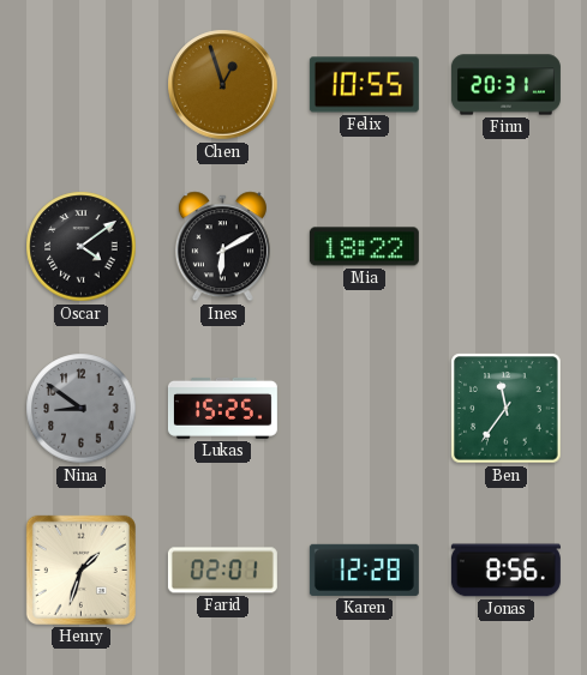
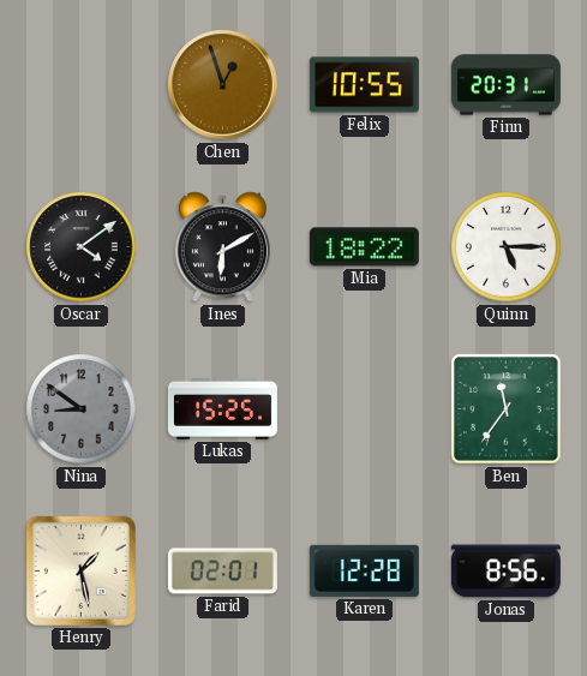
Quinn: none -> 5:15 (507, 247)
Henry: 1:33 -> 1:28 (80, 570)
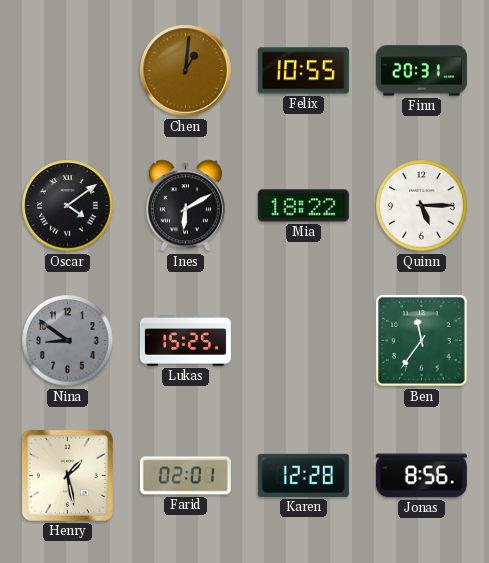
Chen: 12:57 -> 1:01 (186, 71)
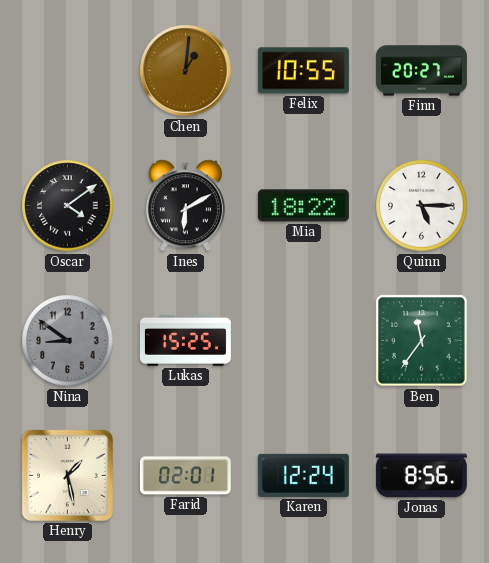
Finn: 20:31 -> 20:27 (421, 71)
Karen: 12:28 -> 12:24 (303, 475)
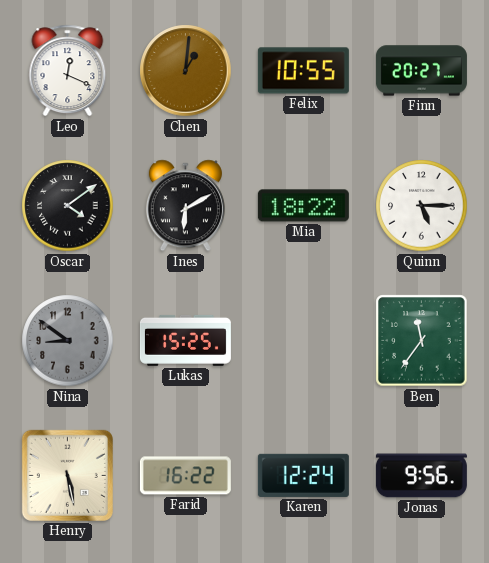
Leo: none -> 12:19 (68, 71)
Henry: 1:28 -> 5:28 (67, 475)
Farid: 02:01 -> 16:22 (185, 476)
Jonas: 8:56 -> 9:56 (421, 476)
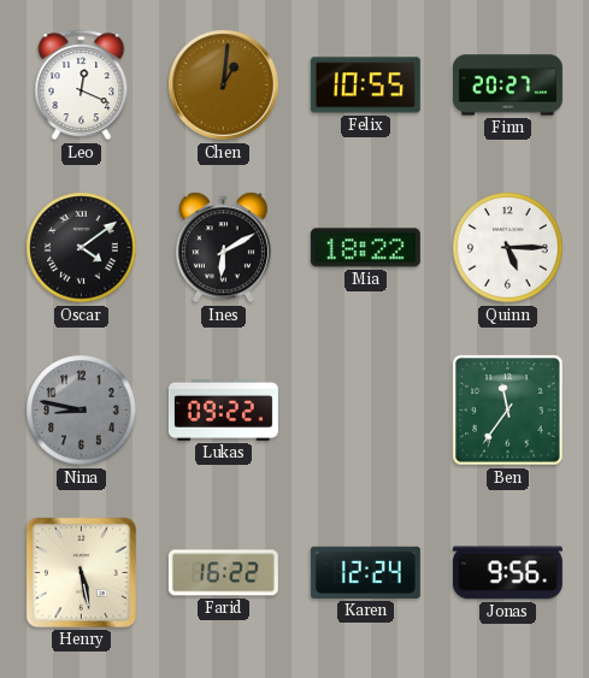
Nina: 8:51 -> 8:47 (82, 411)
Lukas: 15:25 -> 09:22 (223, 409)
